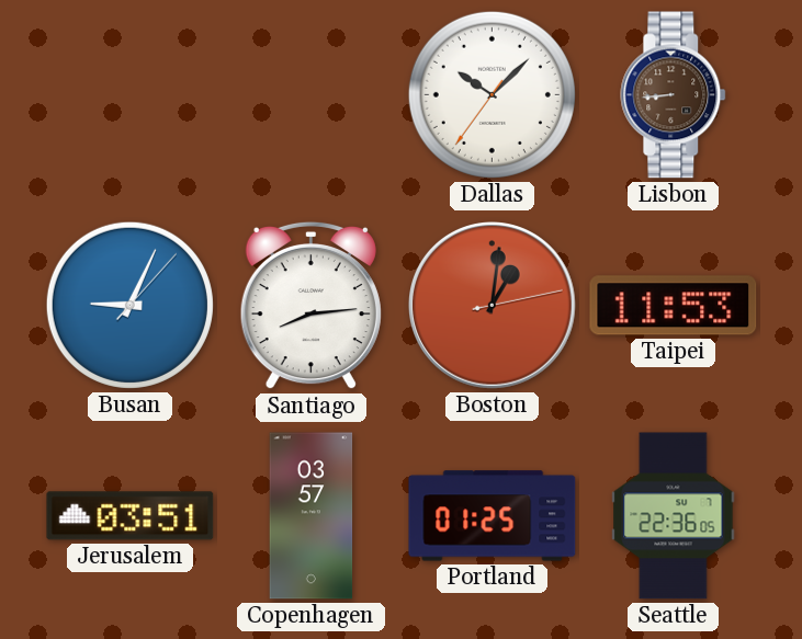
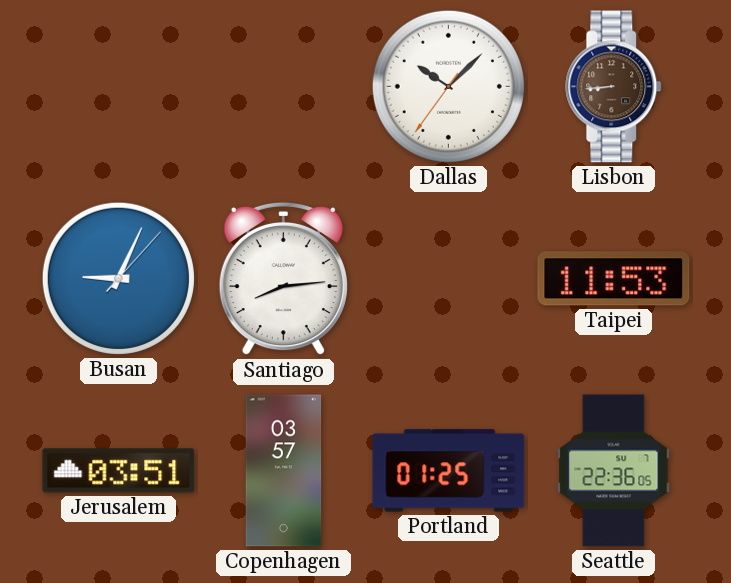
Boston: 1:01 -> none (493, 306)
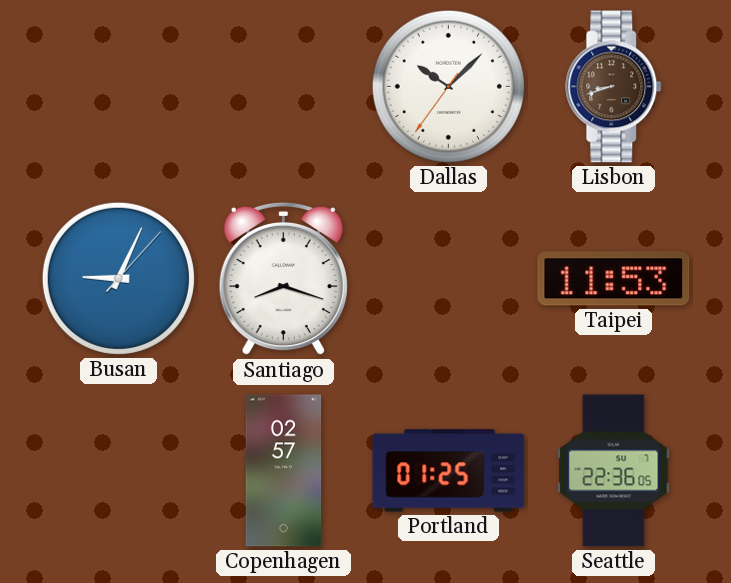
Lisbon: 8:44 -> 8:42 (614, 87)
Santiago: 8:14 -> 8:18 (283, 279)
Jerusalem: 03:51 -> none (119, 471)
Copenhagen: 03:57 -> 02:57 (284, 471)
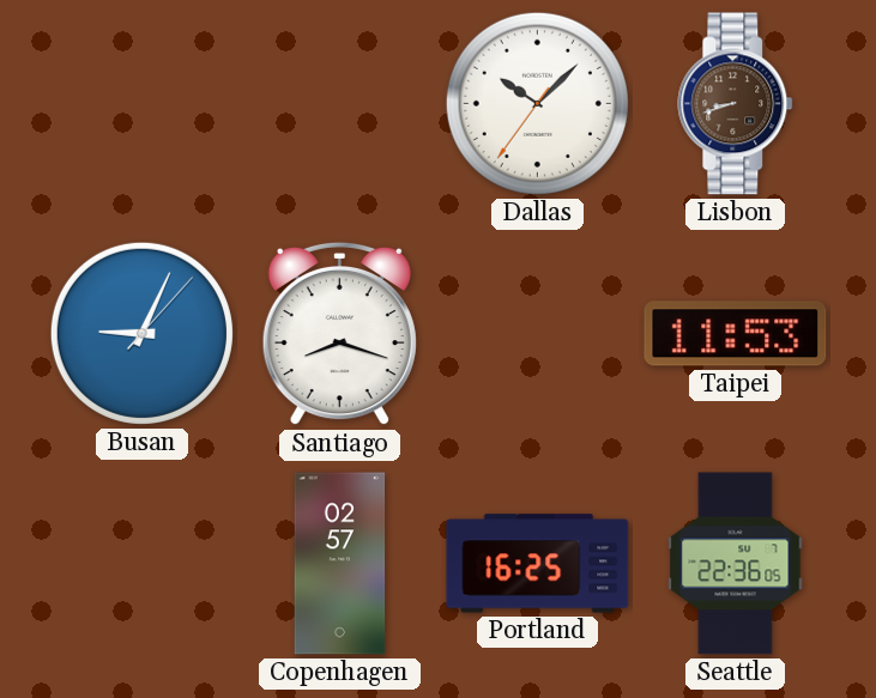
Portland: 01:25 -> 16:25 (538, 564)
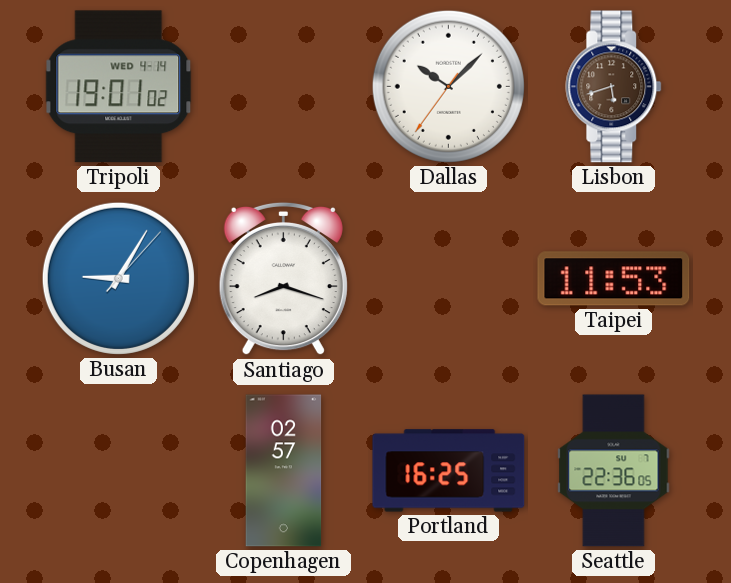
Tripoli: none -> 19:01 (119, 87)
Lisbon: 8:42 -> 5:42 (614, 87)
Busan: 9:04 -> 9:05 (118, 278)
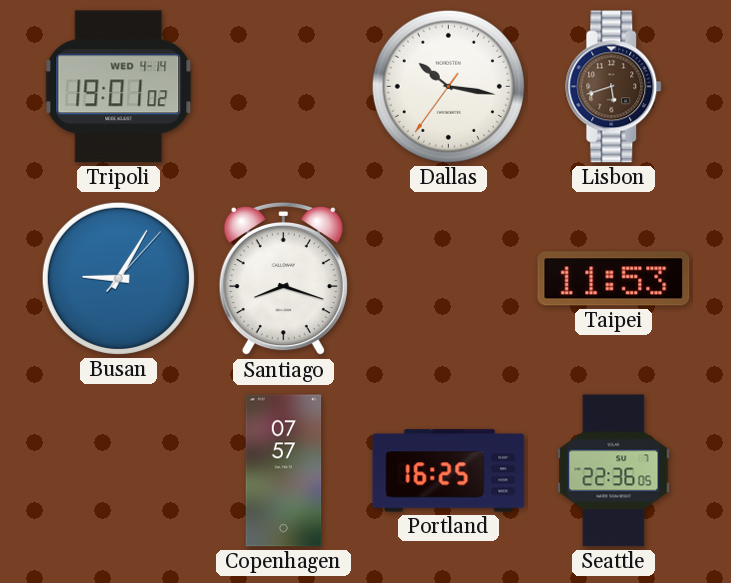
Dallas: 10:07 -> 10:16 (448, 86)
Copenhagen: 02:57 -> 07:57 (284, 471)
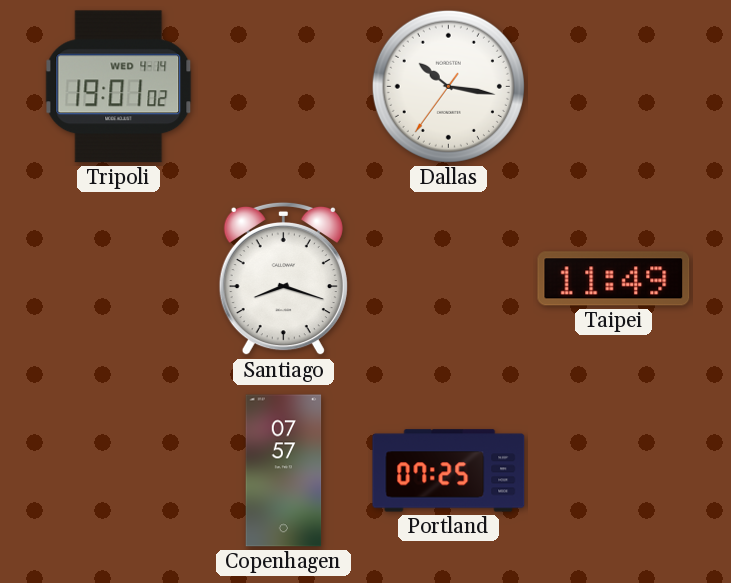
Lisbon: 5:42 -> none (614, 87)
Busan: 9:05 -> none (118, 278)
Taipei: 11:53 -> 11:49 (614, 279)
Portland: 16:25 -> 07:25 (449, 471)
Seattle: 22:36 -> none (614, 471)
